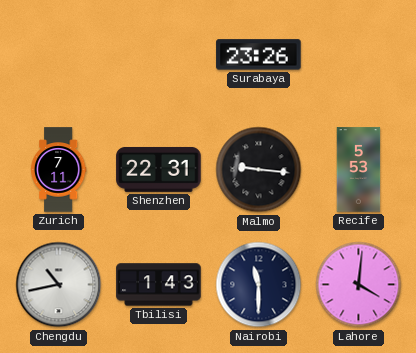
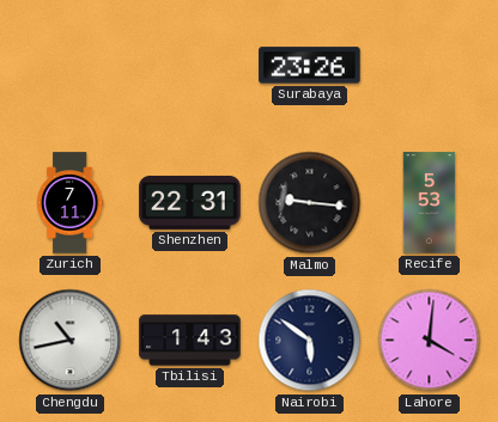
Nairobi: 11:30 -> 5:51 (310, 341)
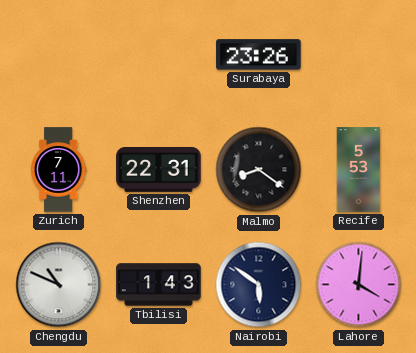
Malmo: 9:16 -> 8:21 (259, 170)
Chengdu: 10:43 -> 10:49 (59, 285)
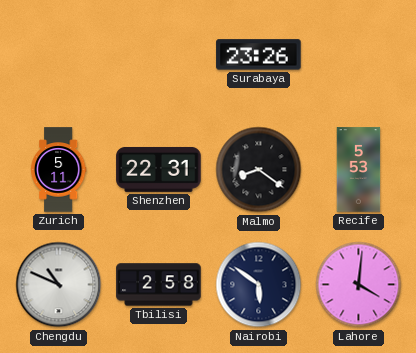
Zurich: 7:11 -> 5:11 (58, 170)
Tbilisi: 1:43 -> 2:58 (159, 285)
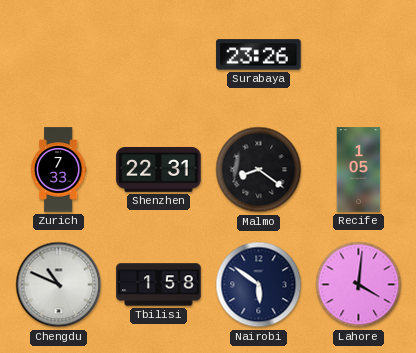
Zurich: 5:11 -> 7:33 (58, 170)
Recife: 5:53 -> 1:05 (359, 170)
Tbilisi: 2:58 -> 1:58 (159, 285)
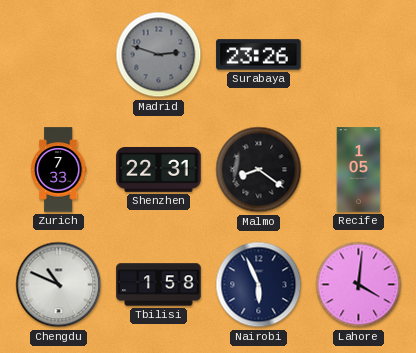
Madrid: none -> 2:48 (159, 55)
Nairobi: 5:51 -> 5:56 (259, 285)
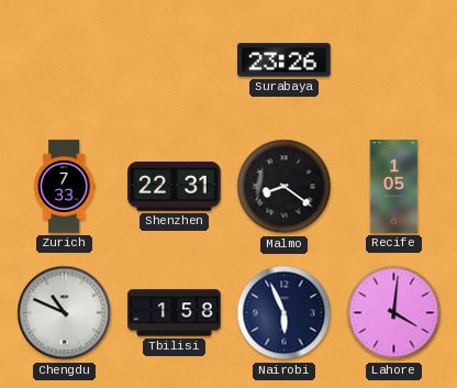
Madrid: 2:48 -> none (159, 55)
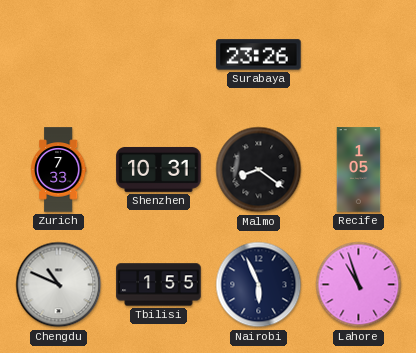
Shenzhen: 22:31 -> 10:31 (159, 169)
Tbilisi: 1:58 -> 1:55 (159, 285)
Lahore: 4:01 -> 10:57 (359, 285)
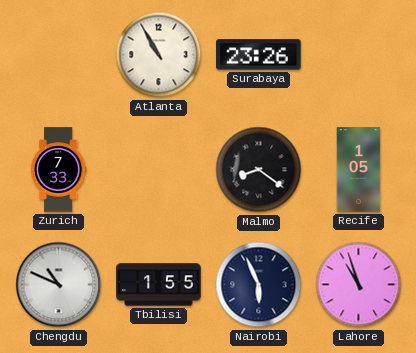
Atlanta: none -> 10:55 (159, 55)
Shenzhen: 10:31 -> none (159, 169)
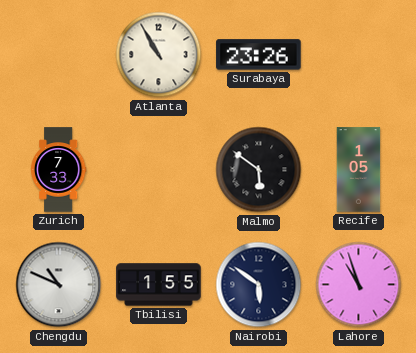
Malmo: 8:21 -> 5:51 (259, 170)
Nairobi: 5:56 -> 5:51 (259, 285)
